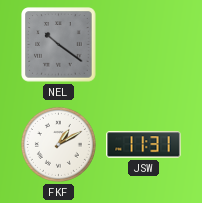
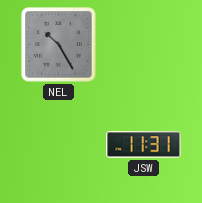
NEL: 10:21 -> 10:25 (59, 45)
FKF: 1:10 -> none (58, 144)
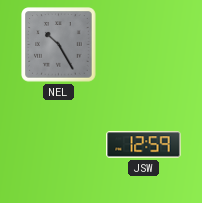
JSW: 11:31 -> 12:59 (144, 145)
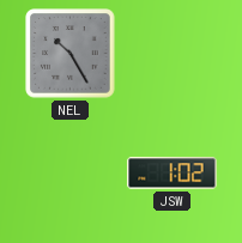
JSW: 12:59 -> 1:02 (173, 174)
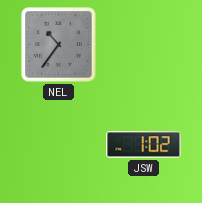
NEL: 10:25 -> 10:36 (59, 45)
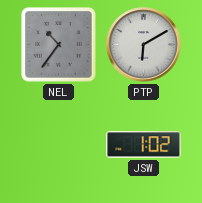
PTP: none -> 6:10 (144, 45)
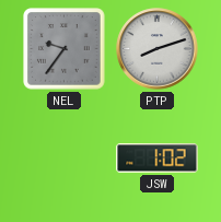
NEL: 10:36 -> 9:36 (65, 49)
PTP: 6:10 -> 8:12 (158, 49)
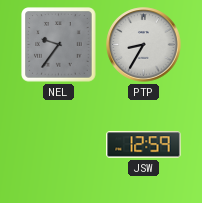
PTP: 8:12 -> 8:35 (144, 45)
JSW: 1:02 -> 12:59 (144, 145)
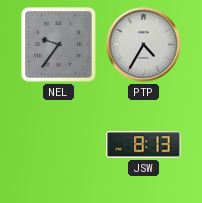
PTP: 8:35 -> 4:35 (144, 45)
JSW: 12:59 -> 8:13 (144, 145)
